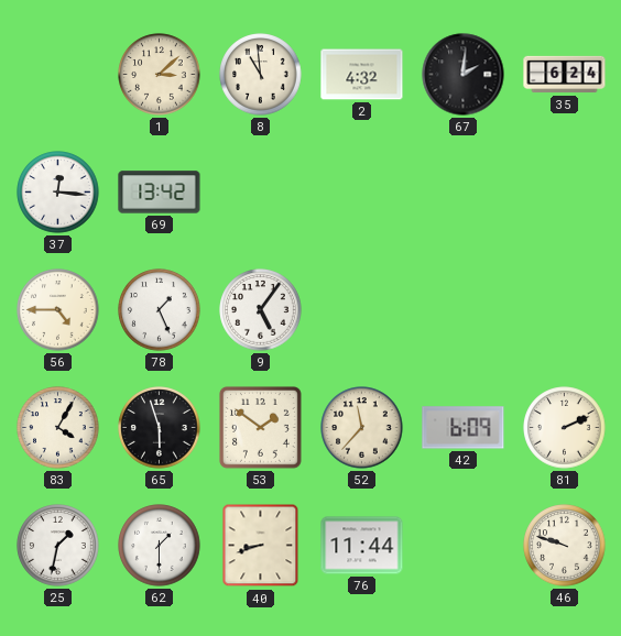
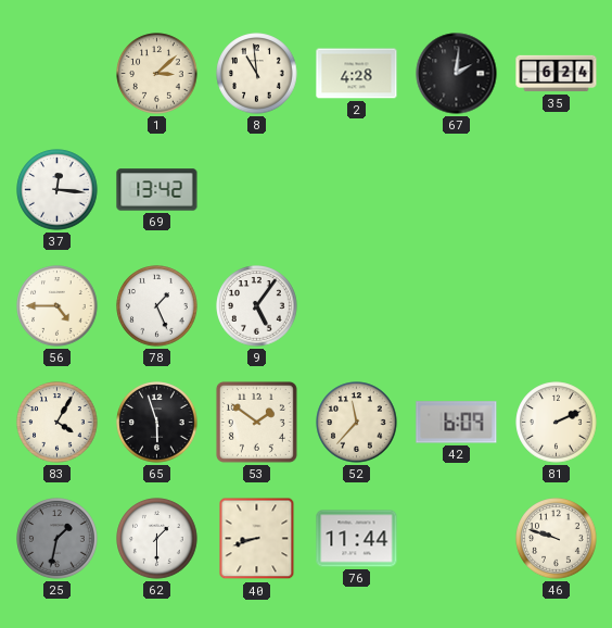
2: 4:32 -> 4:28 (357, 74)
25 dial: white -> grey (58, 539)
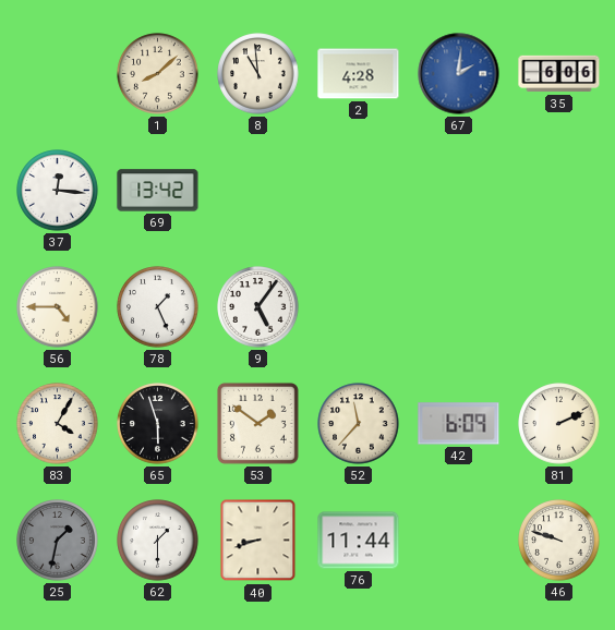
1: 3:08 -> 8:08 (158, 74)
67 dial: black -> blue (459, 74)
35: 6:24 -> 6:06 (559, 74)
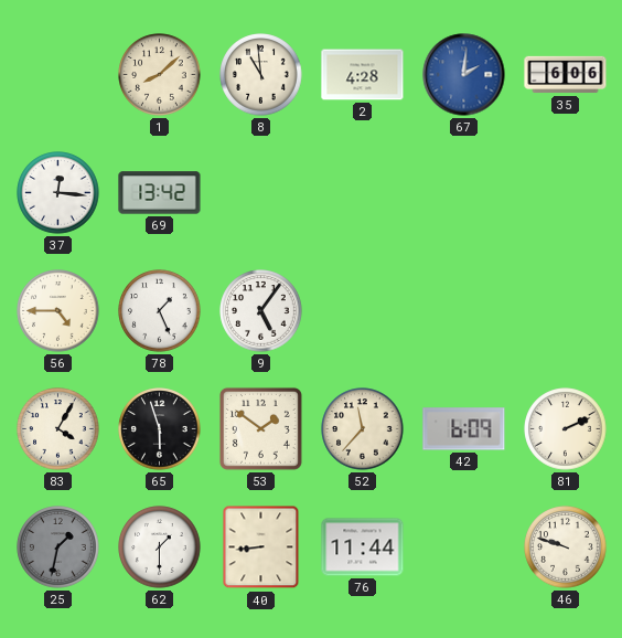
40: 8:42 -> 8:44 (261, 547)
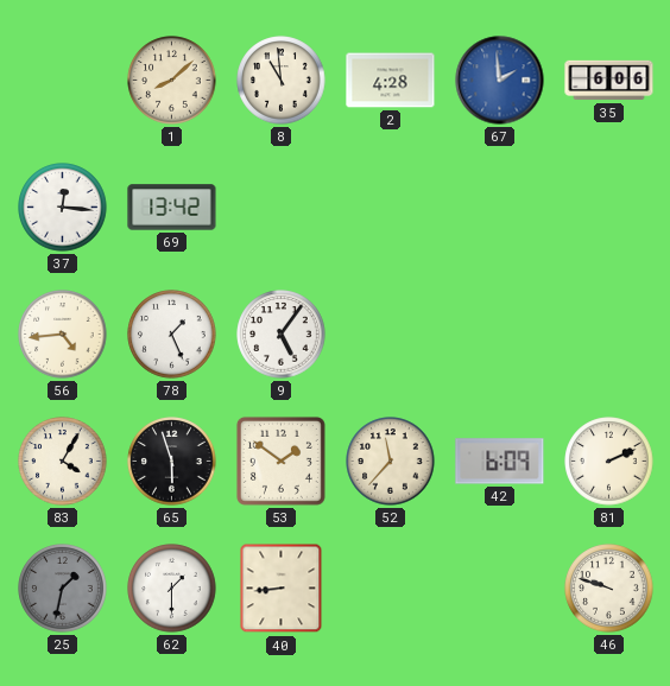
67: 2:01 -> 1:59 (500, 81)
56: 4:45 -> 4:44 (63, 335)
76: 11:44 -> none (363, 547)
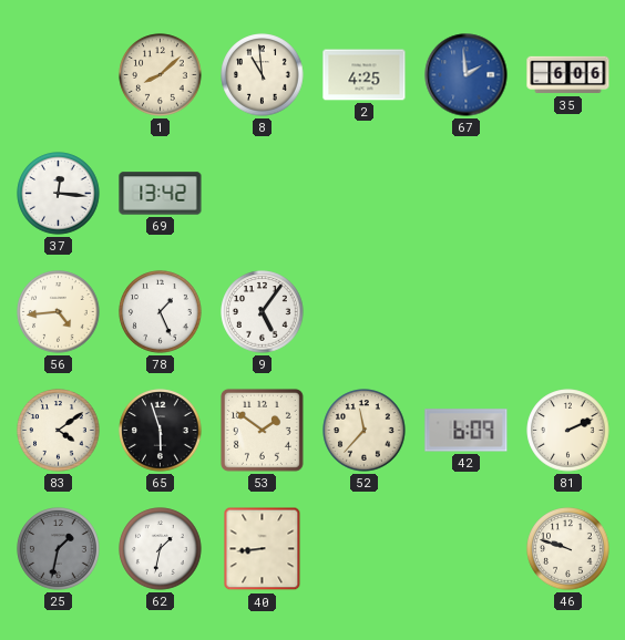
2: 4:28 -> 4:25 (365, 75)
83: 4:05 -> 4:09 (59, 431)
62: 1:30 -> 1:32 (161, 549)
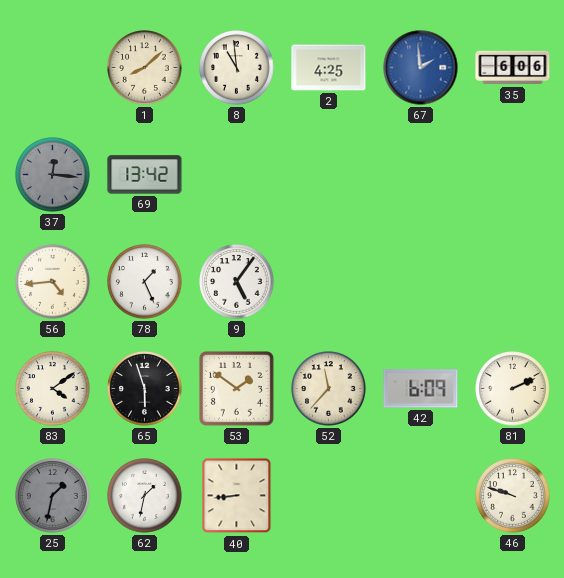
37 dial: white -> grey (53, 175)
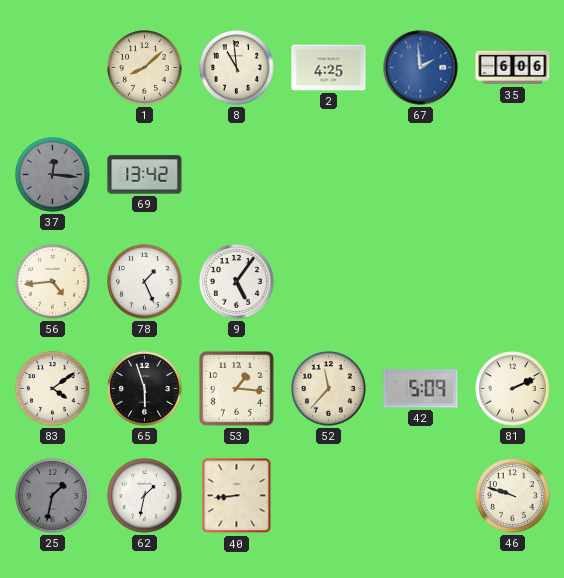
53: 1:51 -> 1:16 (236, 388)
42: 6:09 -> 5:09 (421, 389)
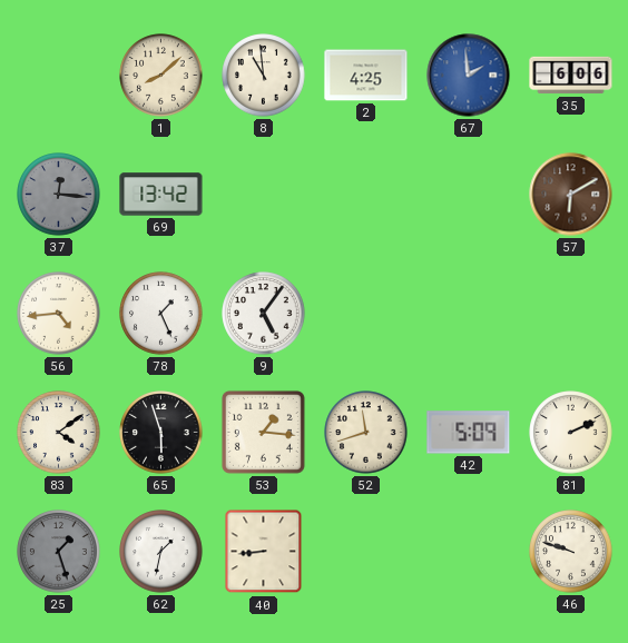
57: none -> 6:10 (571, 195)
52: 11:37 -> 11:42 (366, 433)
25: 1:32 -> 1:27 (59, 552)
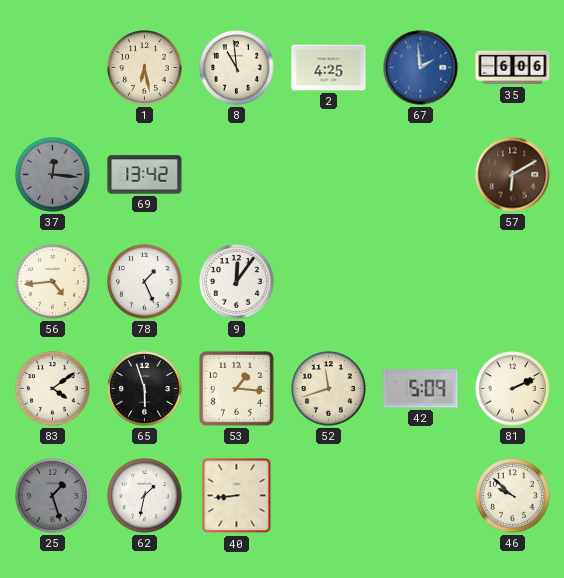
1: 8:08 -> 6:28 (145, 68)
9: 5:06 -> 12:06 (237, 282)
46: 9:48 -> 9:52 (513, 496)
